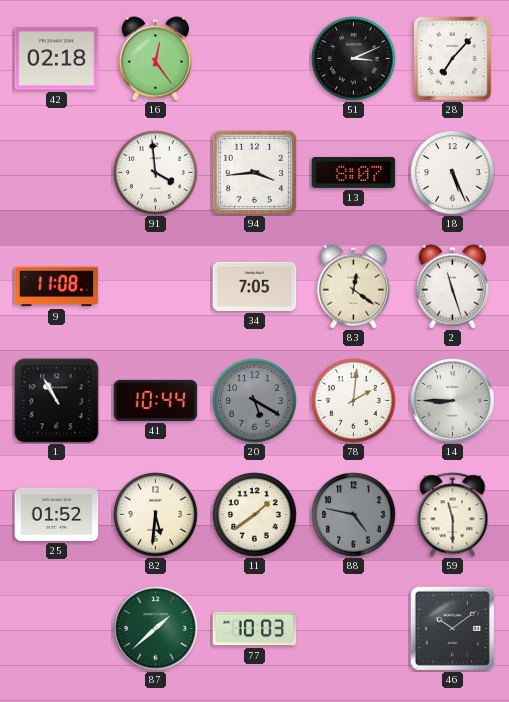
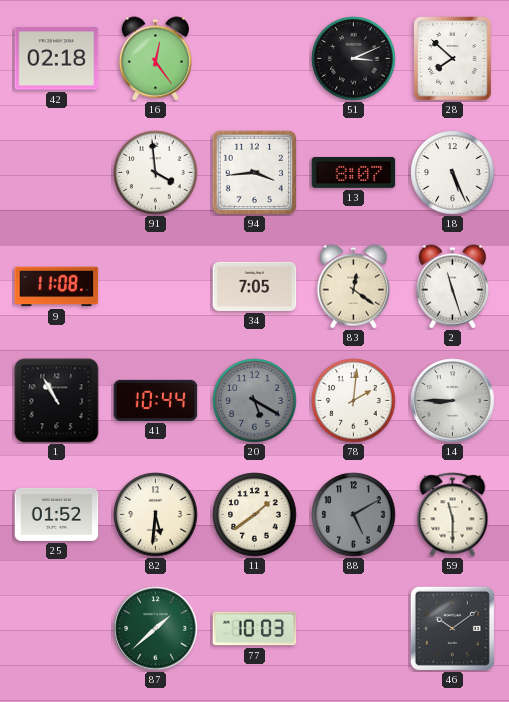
28: 7:07 -> 7:52 (453, 59)
88: 4:47 -> 5:10 (354, 515)
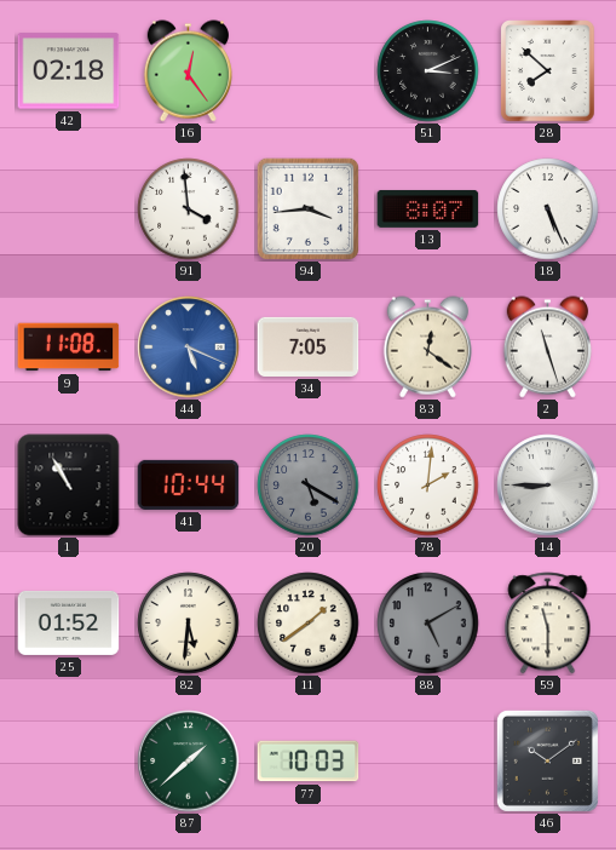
44: none -> 5:19 (189, 348)
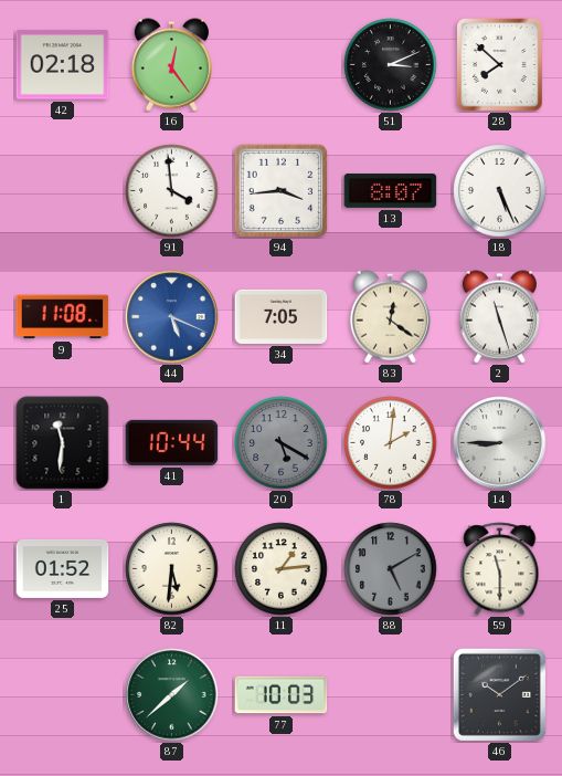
1: 10:55 -> 11:31 (63, 443)
11: 1:39 -> 1:14 (282, 569)
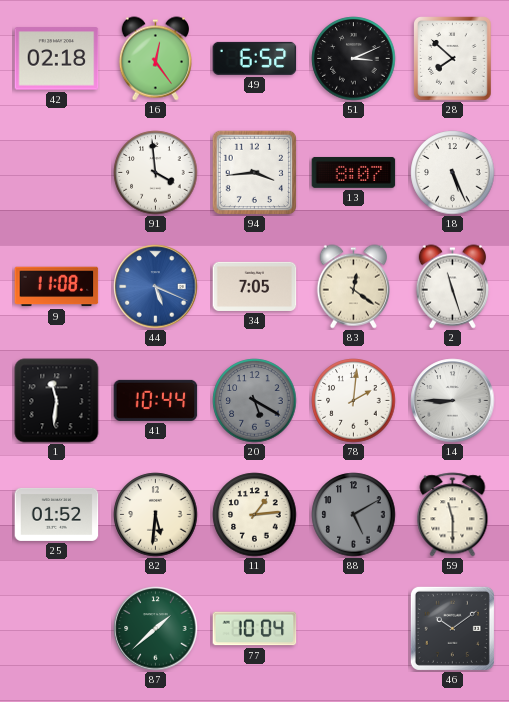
49: none -> 6:52 (255, 58)
77: 10:03 -> 10:04 (255, 629)
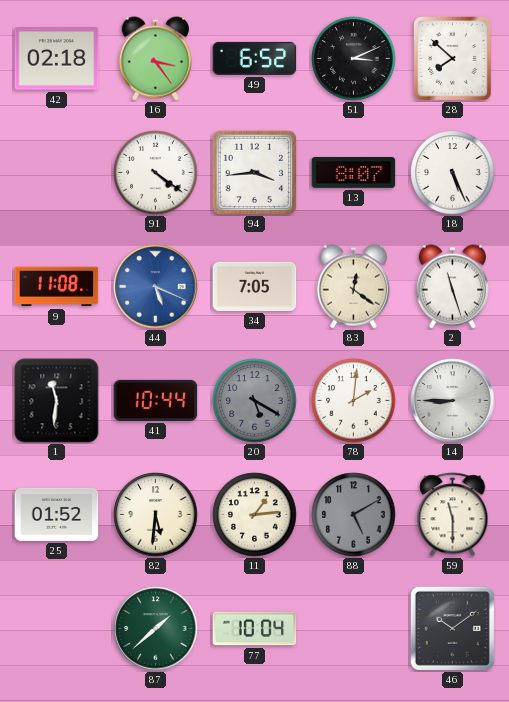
16: 12:24 -> 3:24 (155, 59)
91: 3:59 -> 4:21 (156, 173)
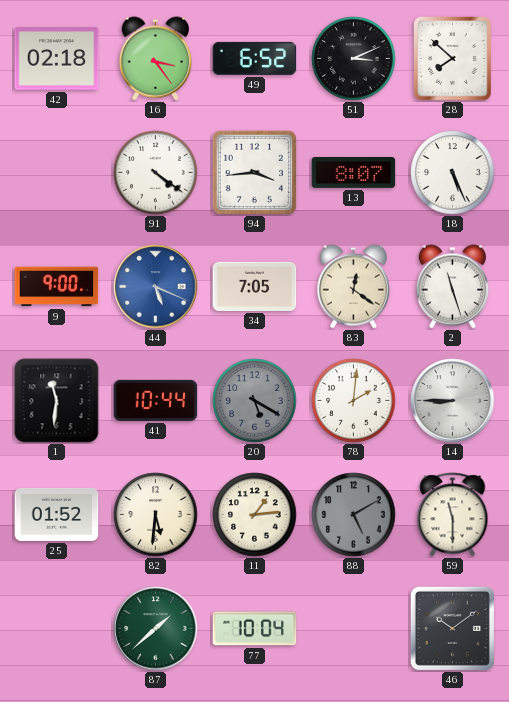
9: 11:08 -> 9:00 (57, 287)
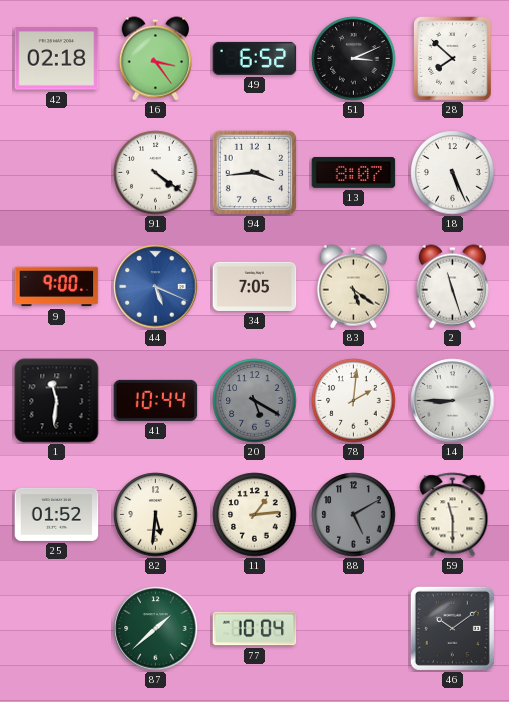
83: 12:21 -> 5:21 (353, 287)
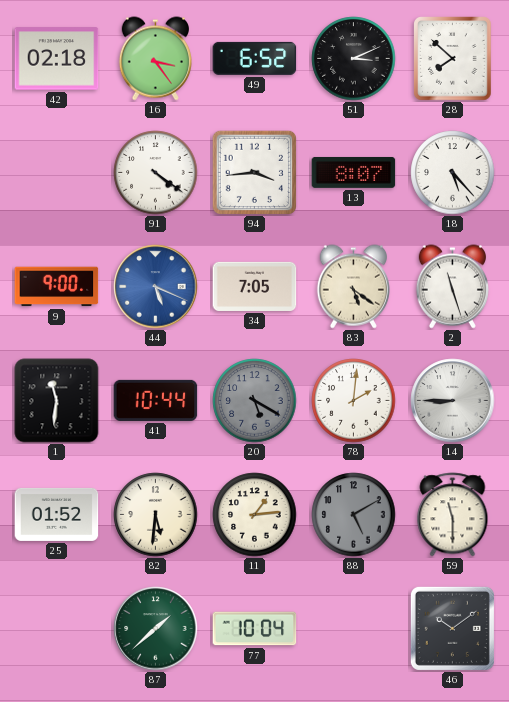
18: 5:26 -> 5:23 (453, 173)
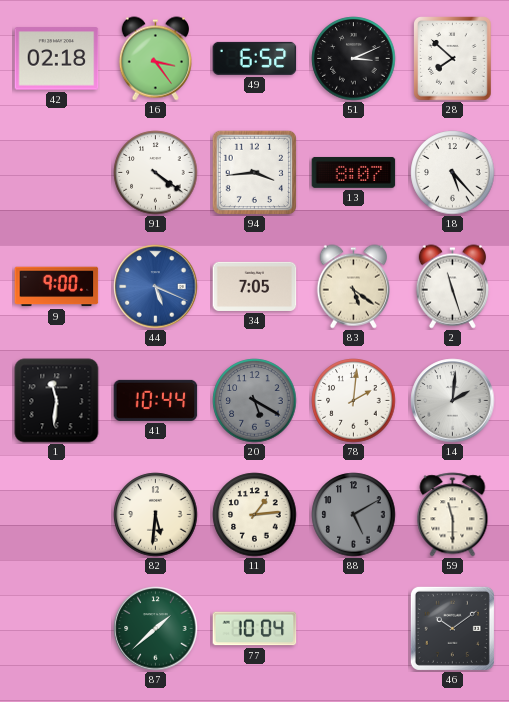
14: 8:45 -> 2:01 (453, 401)
25: 01:52 -> none (57, 514)
